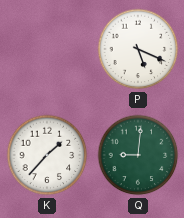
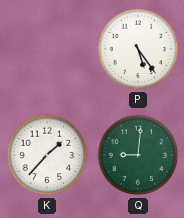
P: 5:19 -> 5:24 (138, 49)
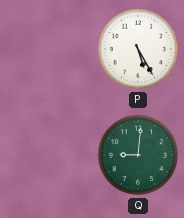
P: 5:24 -> 5:25 (138, 49)
K: 1:37 -> none (47, 155)
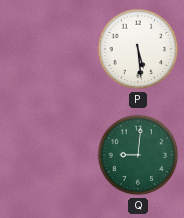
P: 5:25 -> 5:29 (138, 49)
